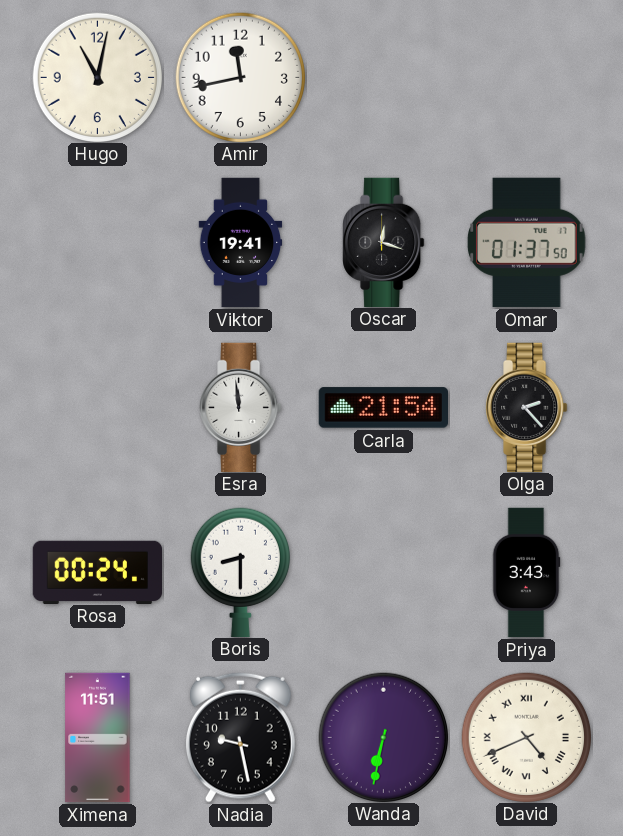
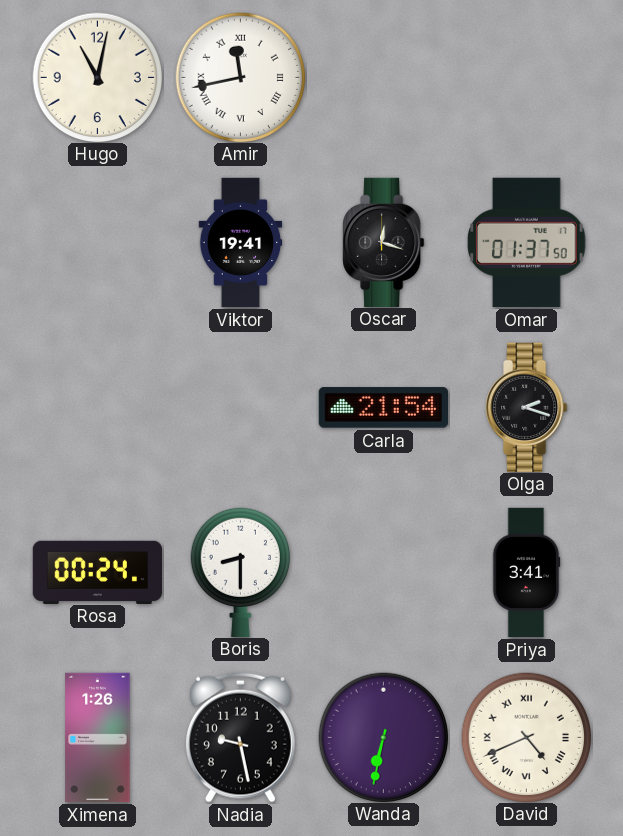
Amir numerals: Arabic -> Roman (240, 77)
Esra: 11:59 -> none (241, 407)
Olga: 2:23 -> 2:18 (527, 407)
Priya: 3:43 -> 3:41 (526, 573)
Ximena: 11:51 -> 1:26 (98, 738)
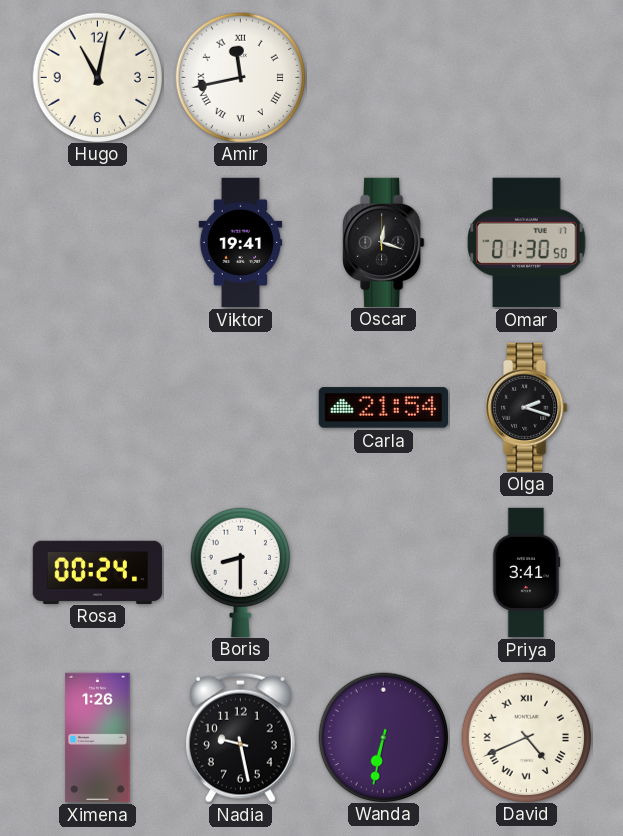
Omar: 01:37 -> 01:30 (527, 242)
